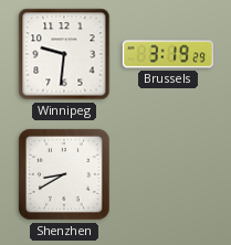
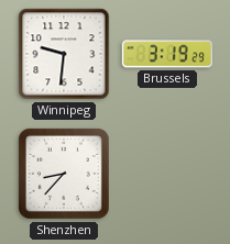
Shenzhen: 8:40 -> 8:37 (64, 174)
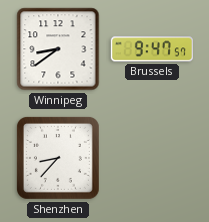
Winnipeg: 9:31 -> 8:39 (58, 49)
Brussels: 3:19 -> 9:47 (152, 49)
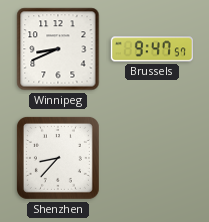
Winnipeg: 8:39 -> 8:41 (58, 49)
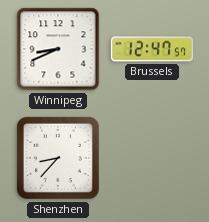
Brussels: 9:47 -> 12:47 (152, 49)
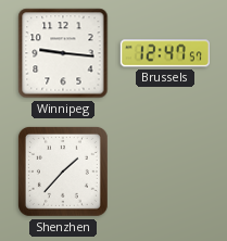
Winnipeg: 8:41 -> 9:16 (63, 53)
Shenzhen: 8:37 -> 1:37 (63, 172)
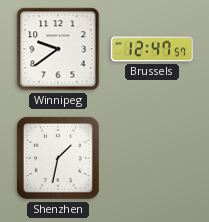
Winnipeg: 9:16 -> 9:39 (58, 49)
Shenzhen: 1:37 -> 1:32 (58, 158)
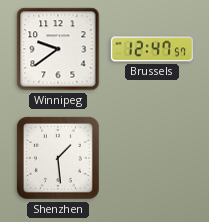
Shenzhen: 1:32 -> 1:29 (58, 158)
